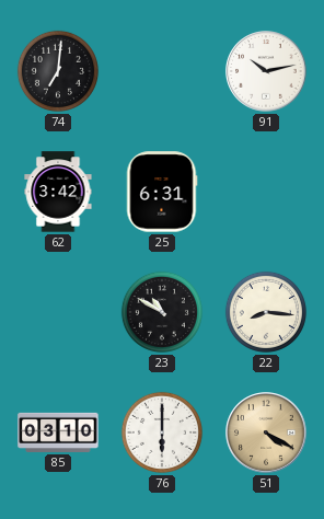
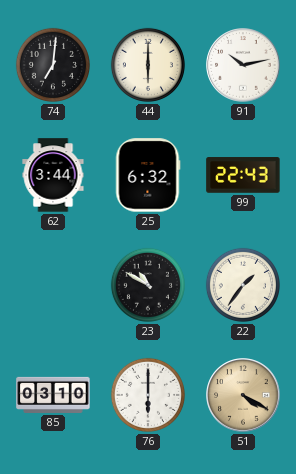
44: none -> 6:00 (148, 65)
62: 3:42 -> 3:44 (53, 175)
25: 6:31 -> 6:32 (148, 175)
99: none -> 22:43 (243, 175)
22: 8:16 -> 1:36 (243, 285)
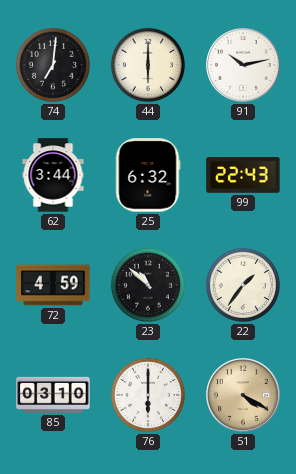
72: none -> 4:59 (53, 285)
23: 10:50 -> 10:52 (148, 285)
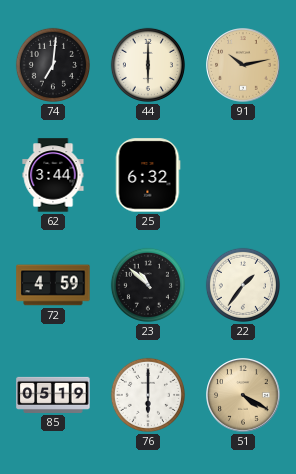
91 dial: white -> champagne (243, 65)
99: 22:43 -> none (243, 175)
85: 03:10 -> 05:19 (53, 395)
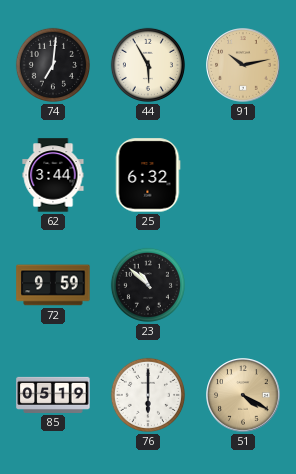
44: 6:00 -> 5:55 (148, 65)
72: 4:59 -> 9:59 (53, 285)
22: 1:36 -> none (243, 285)
